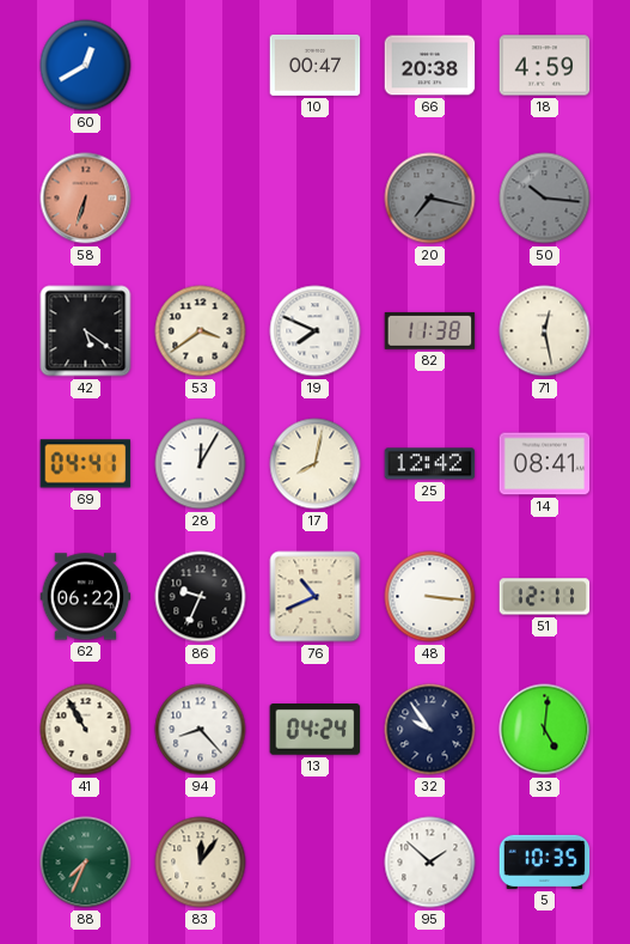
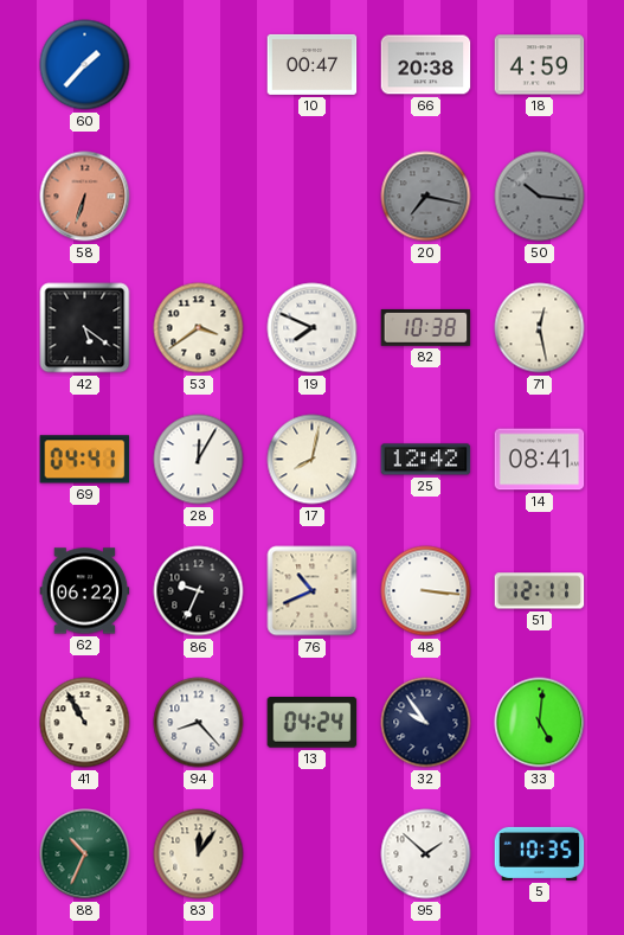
60: 12:40 -> 1:37 (85, 65)
82: 11:38 -> 10:38 (426, 328)
88: 7:34 -> 10:34 (85, 854)
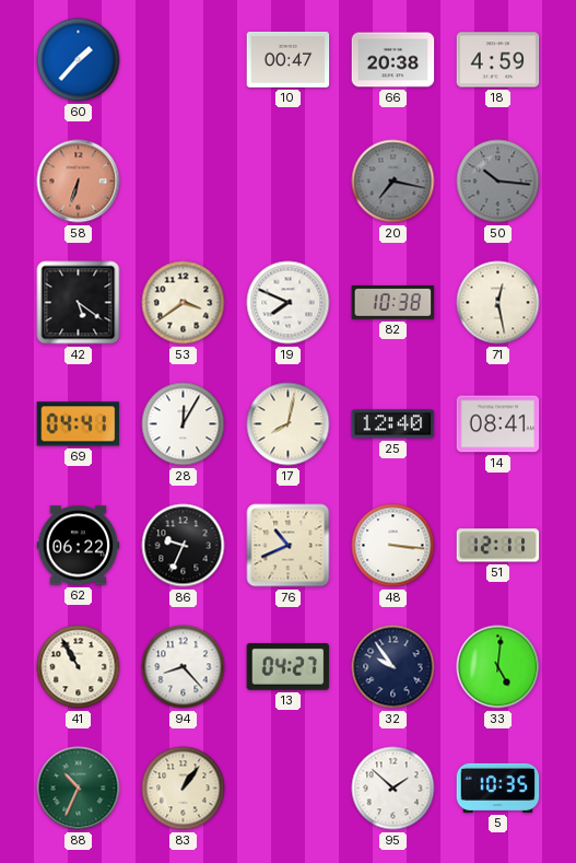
25: 12:42 -> 12:40 (393, 424)
13: 04:24 -> 04:27 (289, 667)
83: 12:06 -> 1:06 (184, 789)
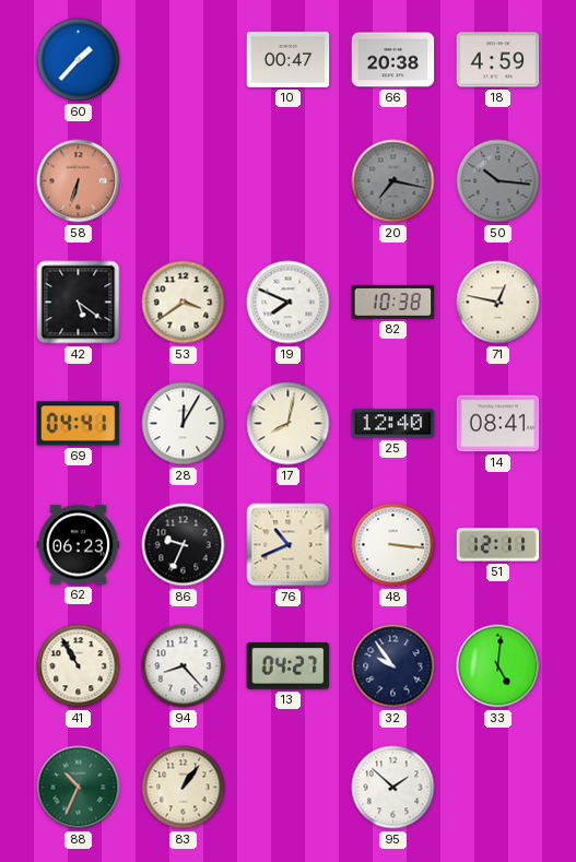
71: 12:28 -> 12:47 (498, 303)
62: 06:22 -> 06:23 (79, 545)
5: 10:35 -> none (498, 788)
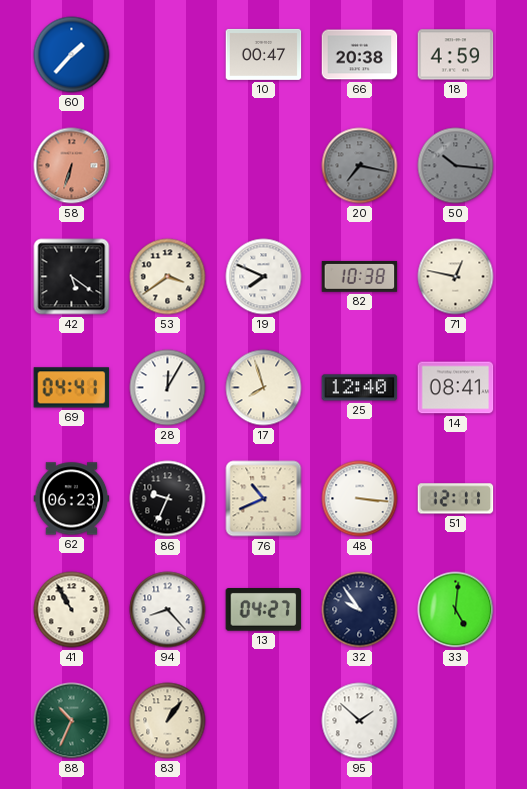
17: 8:02 -> 7:57 (264, 388)
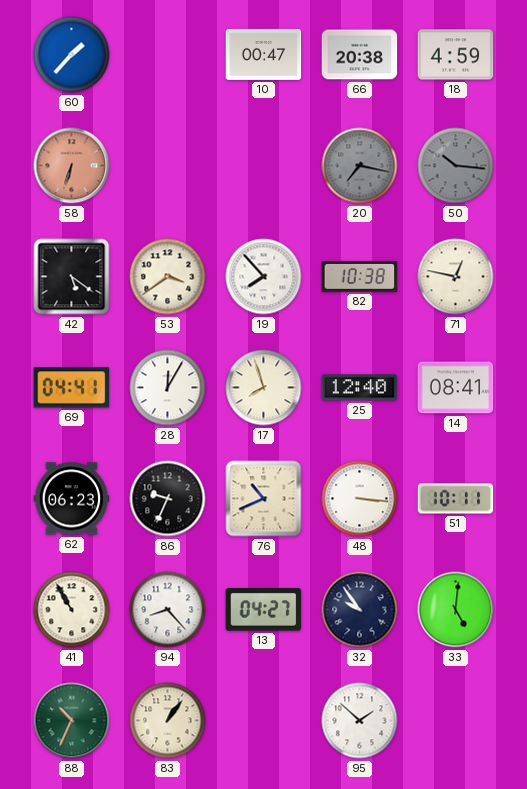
19: 7:49 -> 7:53 (264, 277)
51: 12:11 -> 10:11 (456, 499)
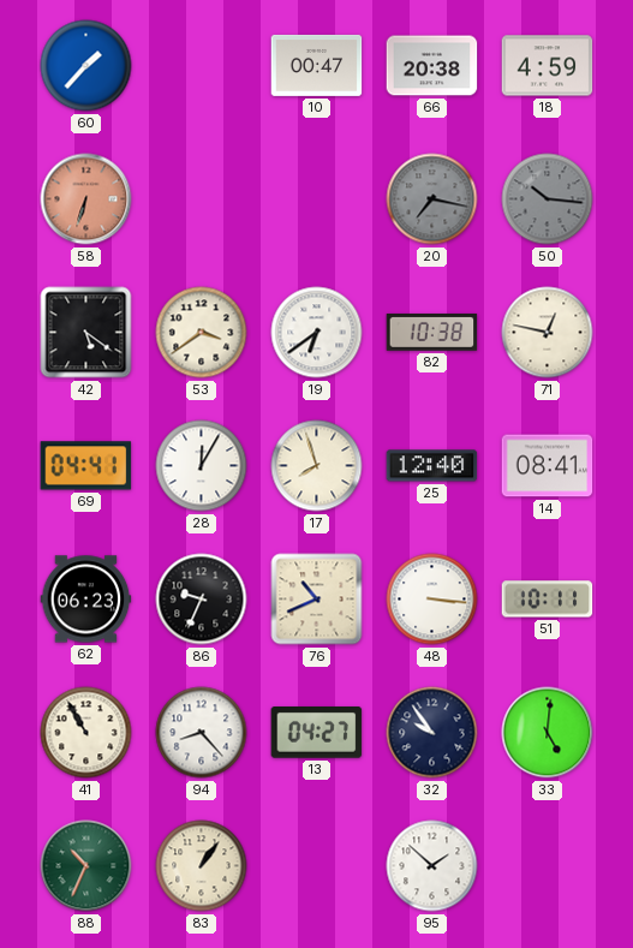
19: 7:53 -> 6:39 (317, 333)
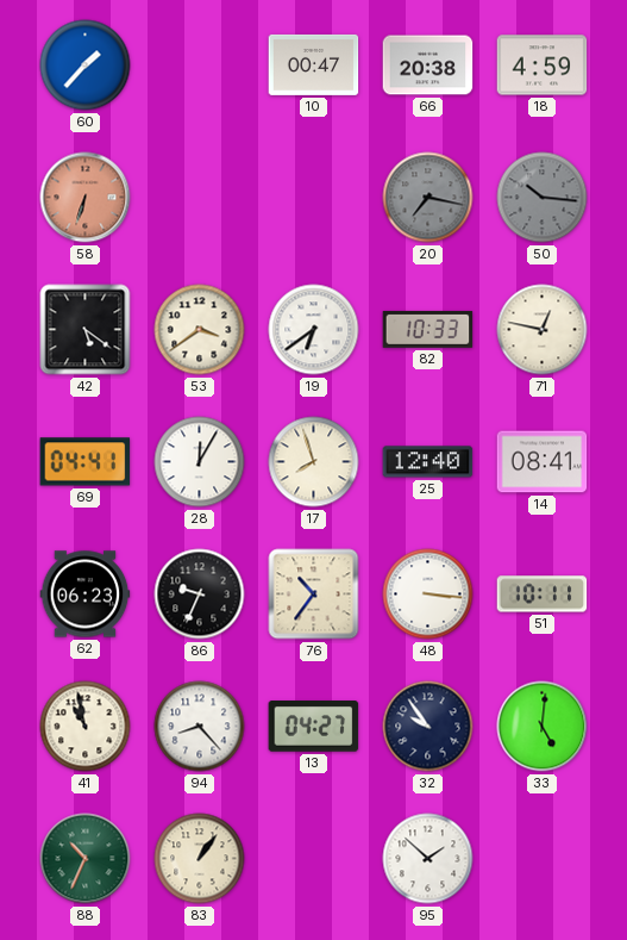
82: 10:38 -> 10:33 (428, 330)
76: 10:41 -> 10:36 (314, 594)
41: 10:55 -> 10:58 (86, 727)
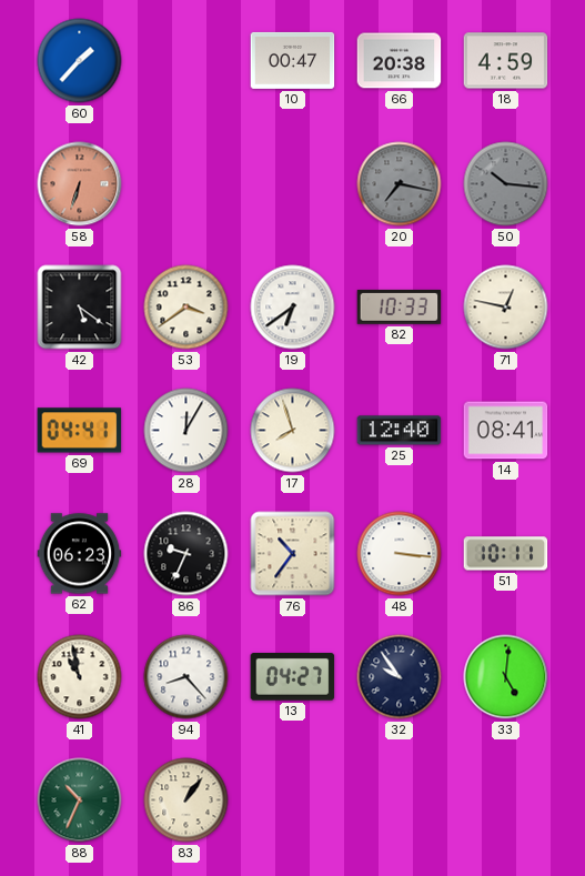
95: 1:52 -> none (428, 859)
